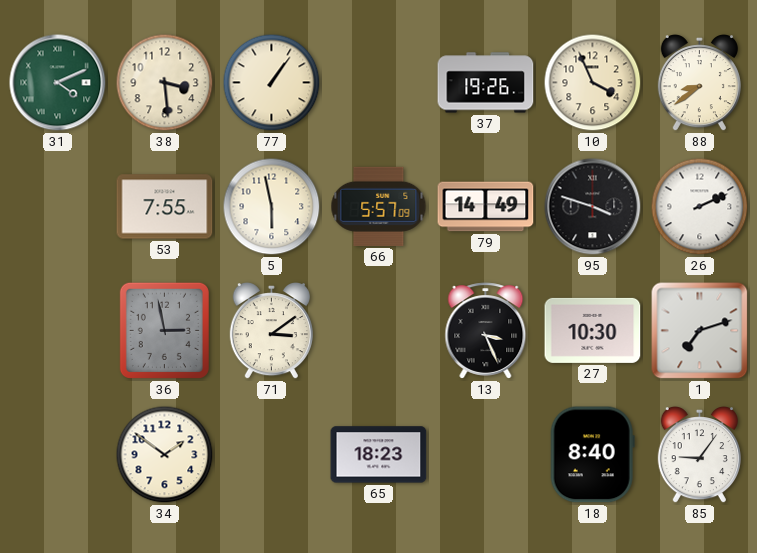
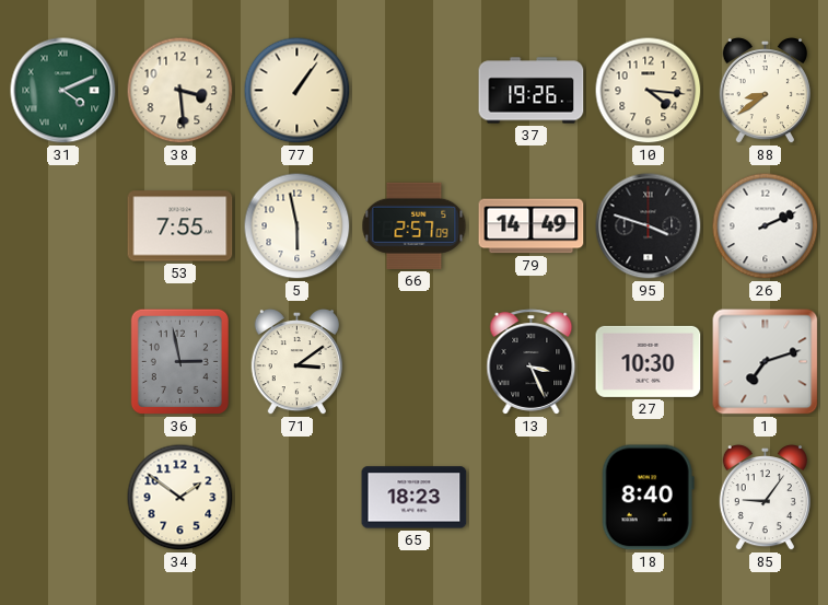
10: 3:56 -> 4:16 (649, 91)
66: 5:57 -> 2:57 (415, 225)
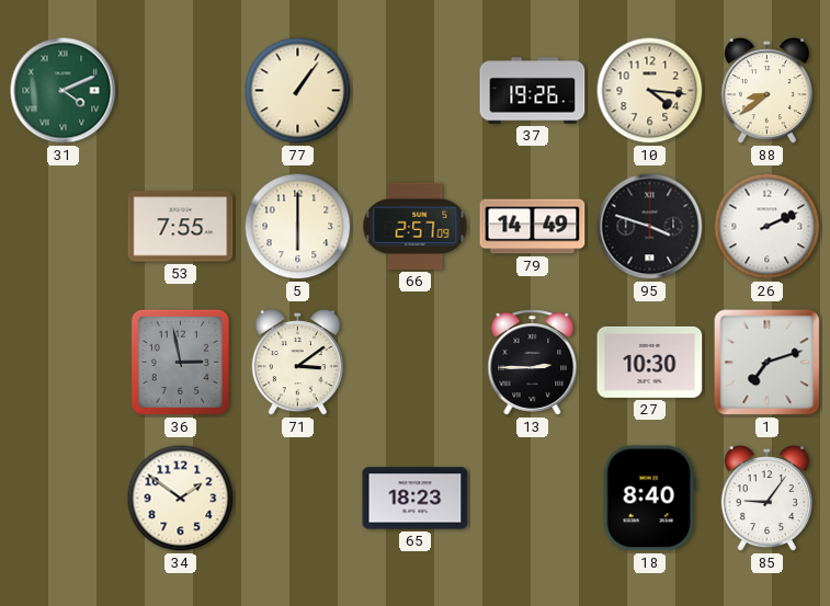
38: 3:29 -> none (180, 91)
5: 5:58 -> 6:00 (298, 227)
13: 3:26 -> 2:45 (533, 363)
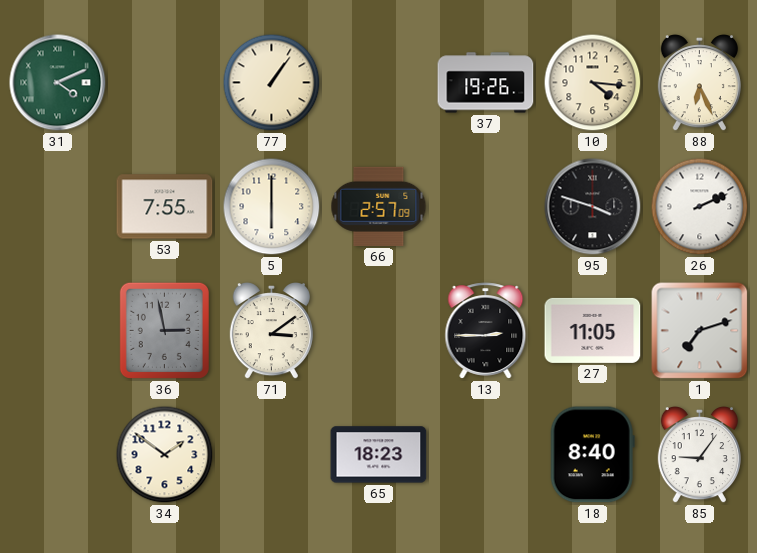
88: 8:39 -> 6:26 (699, 84)
79: 14:49 -> none (533, 227)
27: 10:30 -> 11:05 (593, 330)
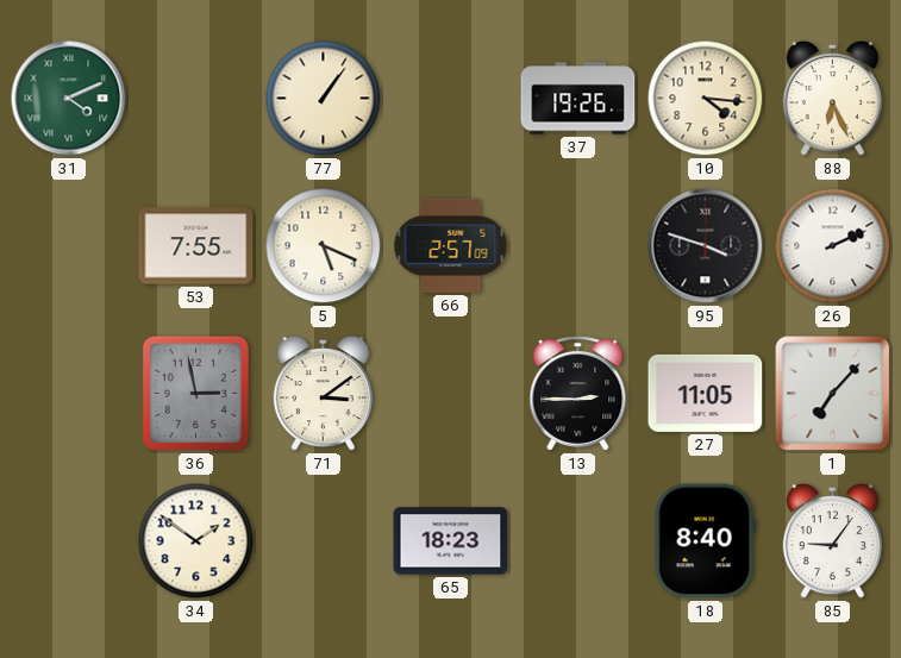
5: 6:00 -> 5:19 (324, 246)
1: 7:12 -> 7:07 (833, 394)
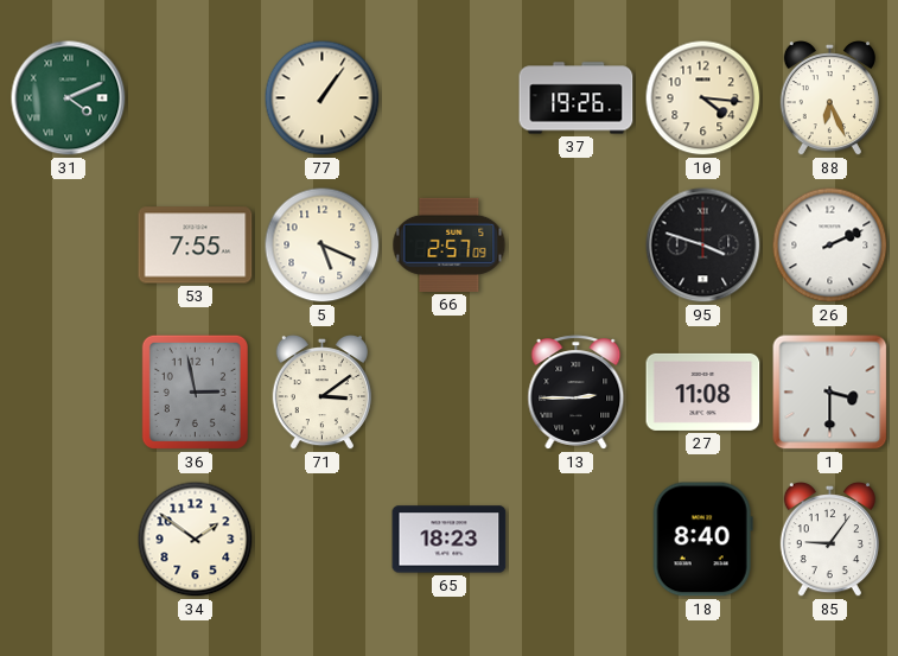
27: 11:05 -> 11:08 (703, 391)
1: 7:07 -> 3:30 (830, 393)
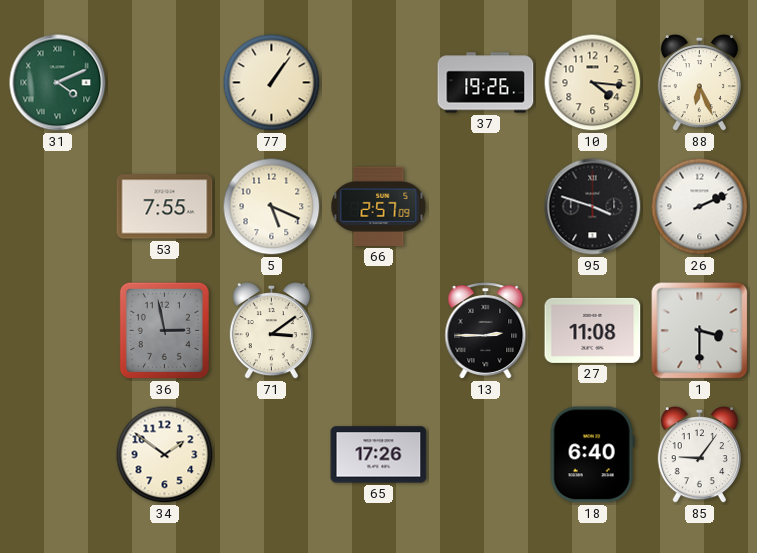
65: 18:23 -> 17:26 (379, 455)
18: 8:40 -> 6:40 (592, 455)
